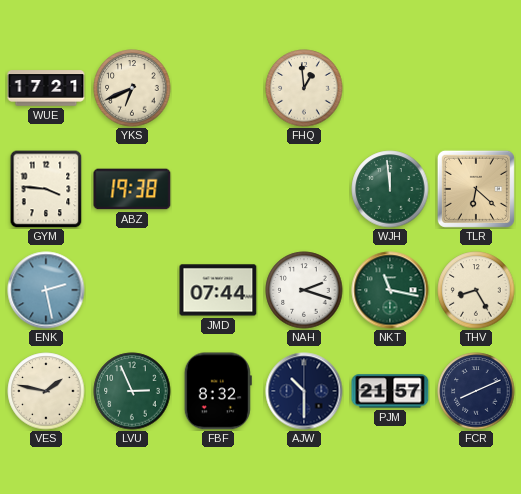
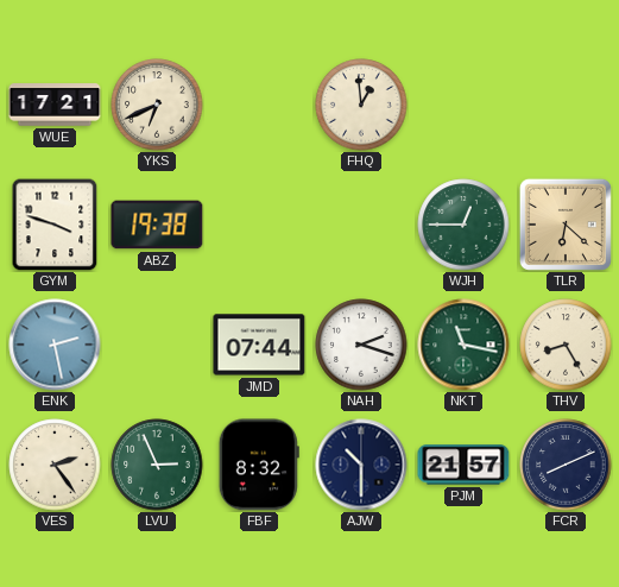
GYM: 3:46 -> 3:48 (55, 225)
WJH: 11:59 -> 12:45 (463, 225)
VES: 1:47 -> 2:24 (55, 465)
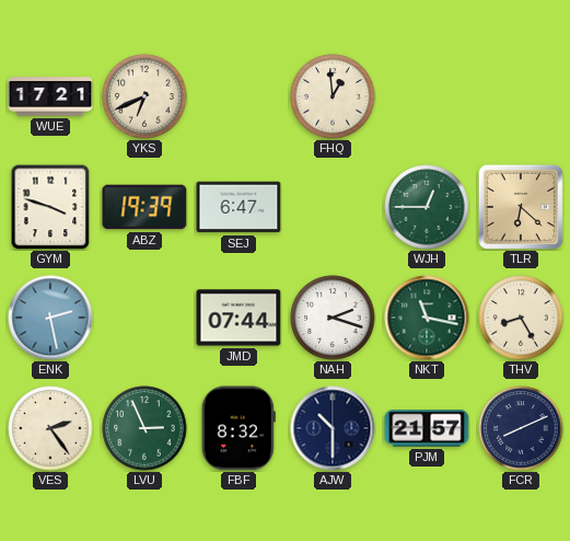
ABZ: 19:38 -> 19:39 (144, 207)
SEJ: none -> 6:47 (239, 207)
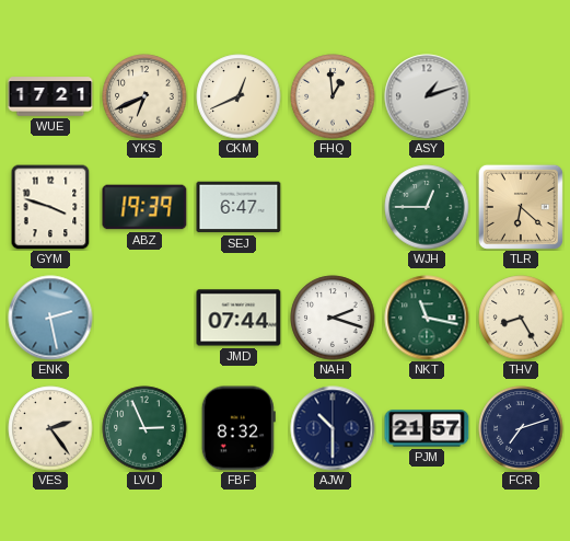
CKM: none -> 12:41 (239, 96)
ASY: none -> 1:12 (427, 96)
FCR: 8:11 -> 7:12 (521, 428)
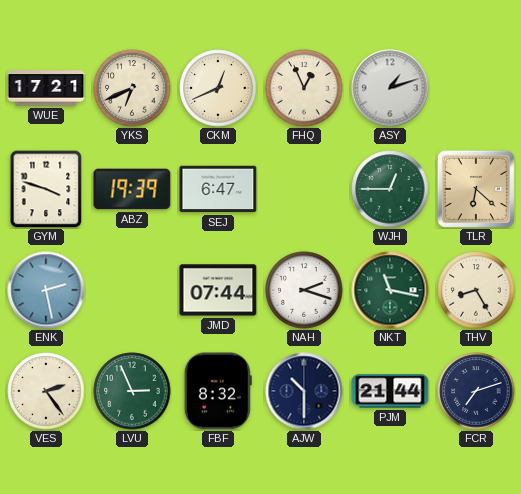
FHQ: 12:59 -> 12:56 (304, 88)
PJM: 21:57 -> 21:44 (390, 391)
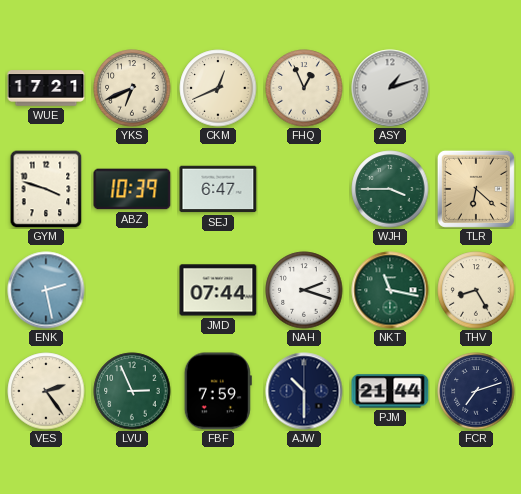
ABZ: 19:39 -> 10:39 (132, 189)
WJH: 12:45 -> 3:45 (390, 189)
FBF: 8:32 -> 7:59 (218, 391)
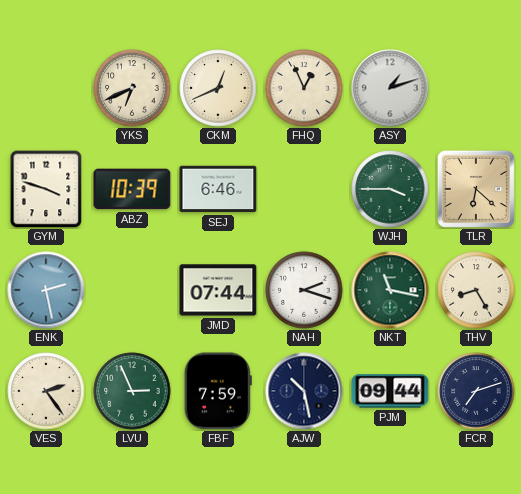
WUE: 17:21 -> none (46, 88)
SEJ: 6:47 -> 6:46 (218, 189)
AJW: 10:30 -> 10:28 (304, 391)
PJM: 21:44 -> 09:44 (390, 391)
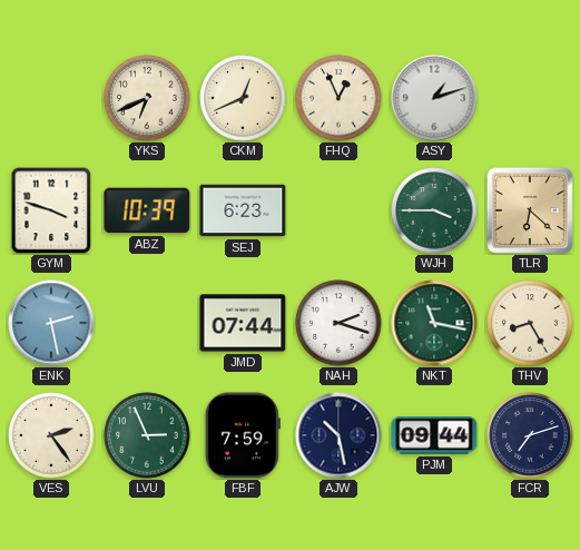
SEJ: 6:46 -> 6:23 (243, 210)
